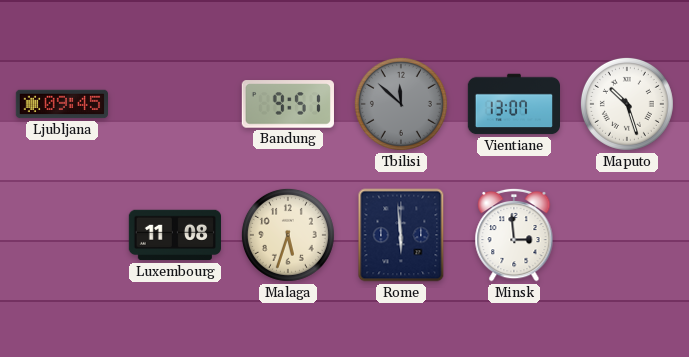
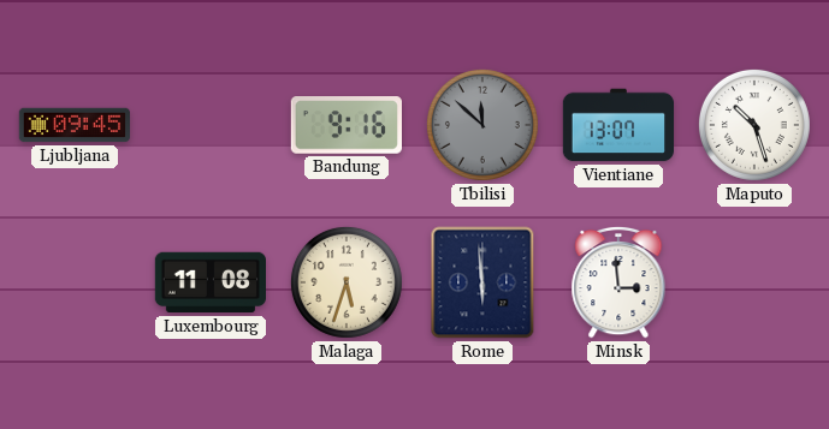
Bandung: 9:51 -> 9:16 (347, 125)
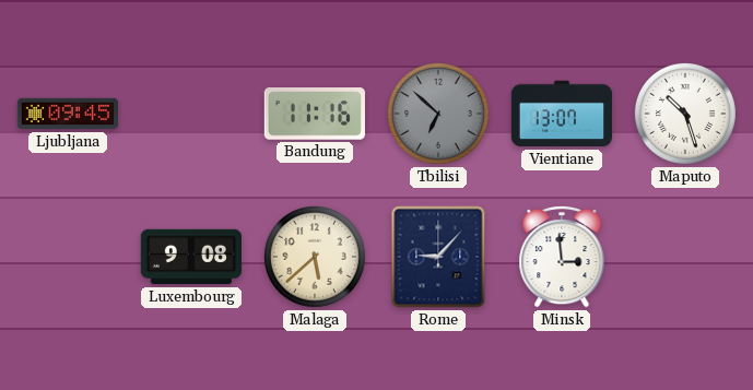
Bandung: 9:16 -> 11:16 (315, 114)
Tbilisi: 11:52 -> 6:52 (438, 114)
Luxembourg: 11:08 -> 9:08 (190, 257)
Malaga: 5:33 -> 5:38 (315, 257)
Rome: 5:59 -> 9:07 (438, 257)
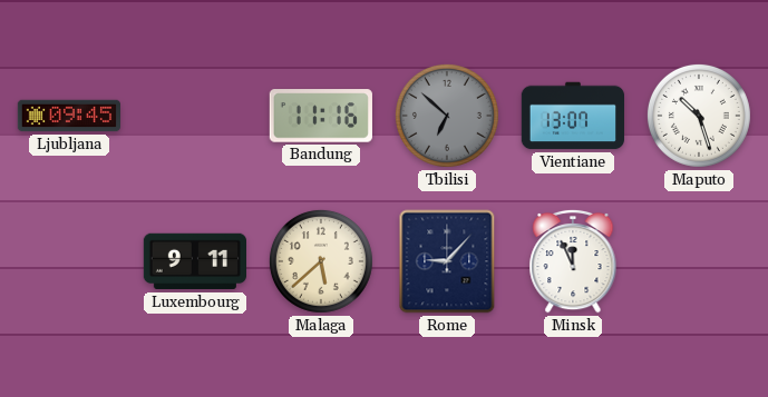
Luxembourg: 9:08 -> 9:11 (194, 261)
Minsk: 2:59 -> 11:56 (573, 261)
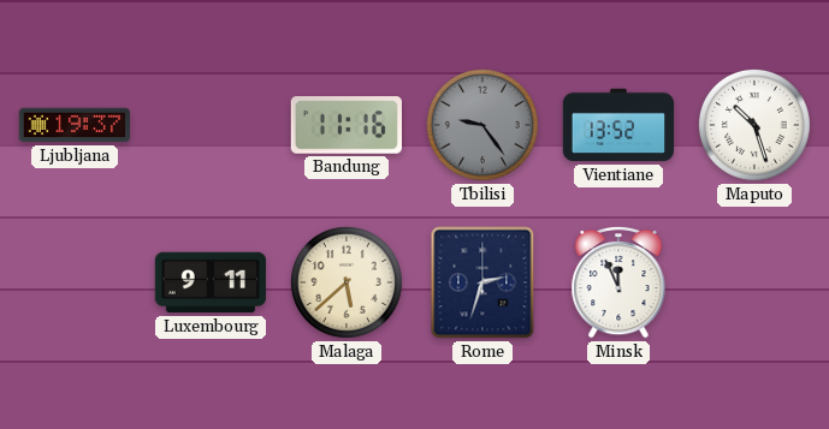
Ljubljana: 09:45 -> 19:37 (73, 125)
Tbilisi: 6:52 -> 9:24 (482, 125)
Vientiane: 13:07 -> 13:52 (617, 125)
Rome: 9:07 -> 2:33 (482, 282)
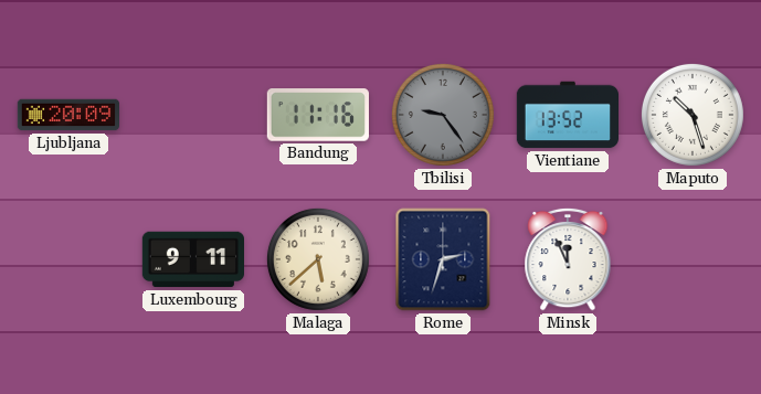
Ljubljana: 19:37 -> 20:09 (67, 115)
